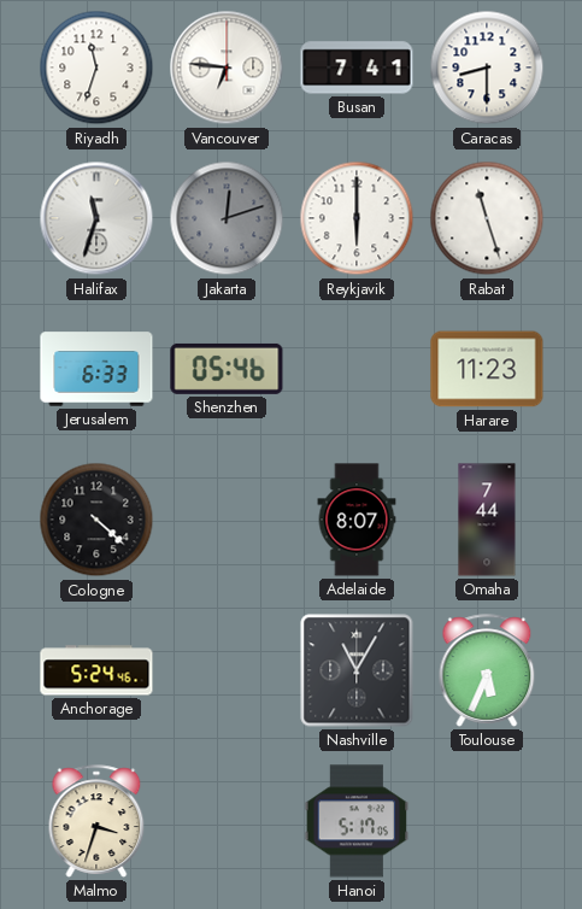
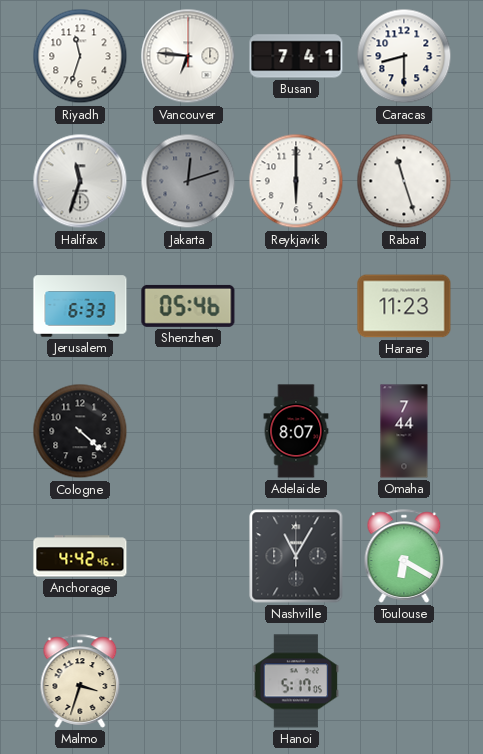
Anchorage: 5:24 -> 4:42 (80, 556)
Toulouse: 5:34 -> 6:20 (404, 556)
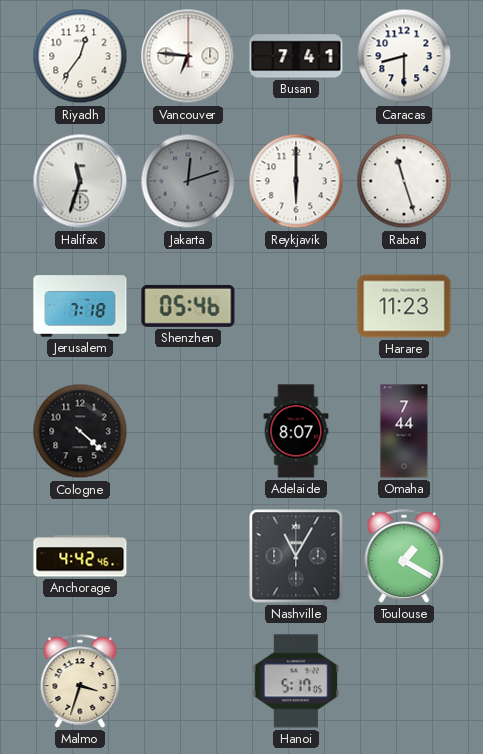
Riyadh: 11:33 -> 12:36 (80, 56)
Jerusalem: 6:33 -> 7:18 (80, 306)
Toulouse: 6:20 -> 1:20 (404, 556)
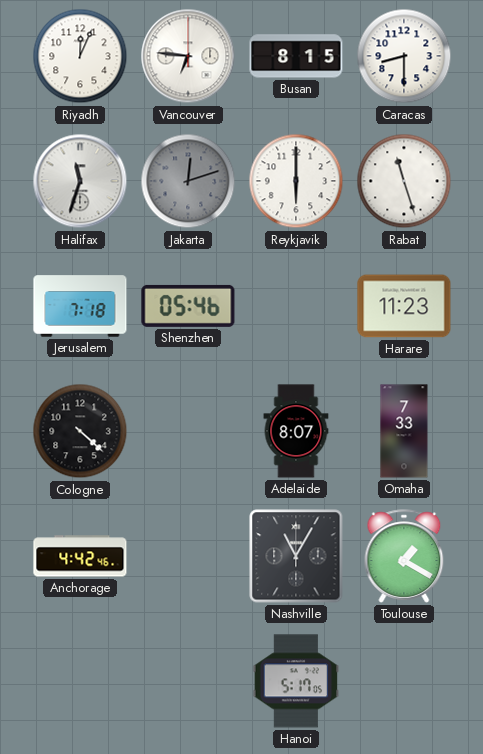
Riyadh: 12:36 -> 12:04 (80, 56)
Busan: 7:41 -> 8:15 (296, 56)
Omaha: 7:44 -> 7:33 (404, 431)
Malmo: 3:33 -> none (80, 681)
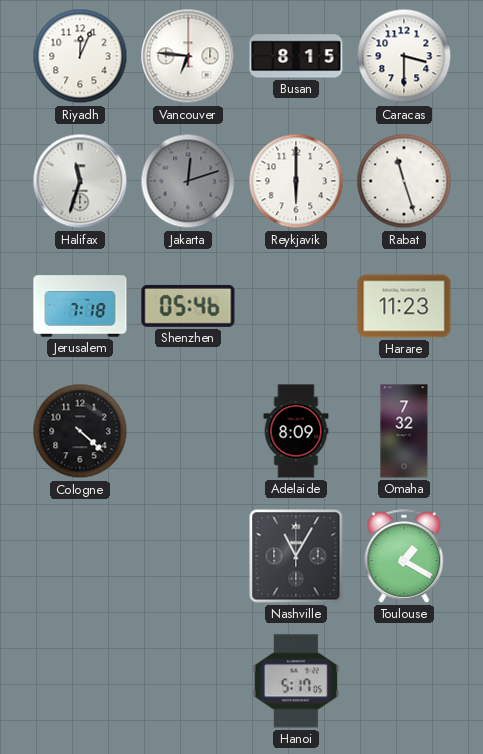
Caracas: 8:30 -> 3:30 (404, 56)
Adelaide: 8:07 -> 8:09 (296, 431)
Omaha: 7:33 -> 7:32 (404, 431)
Anchorage: 4:42 -> none (80, 556)
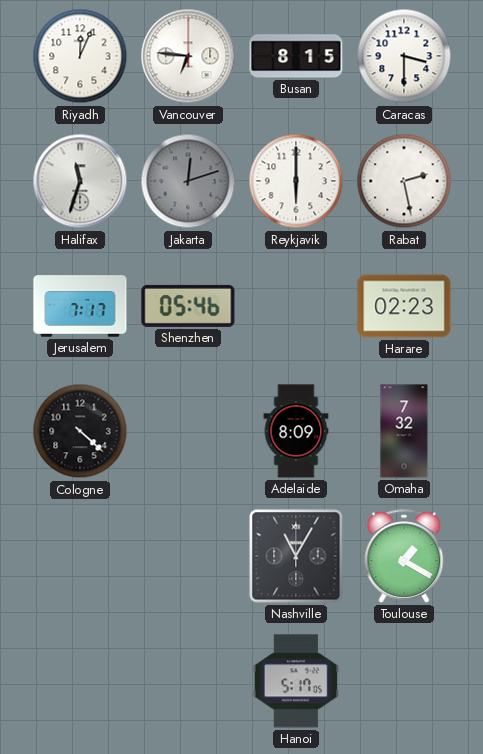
Rabat: 11:27 -> 2:28 (404, 181)
Jerusalem: 7:18 -> 7:17 (80, 306)
Harare: 11:23 -> 02:23 (404, 306)
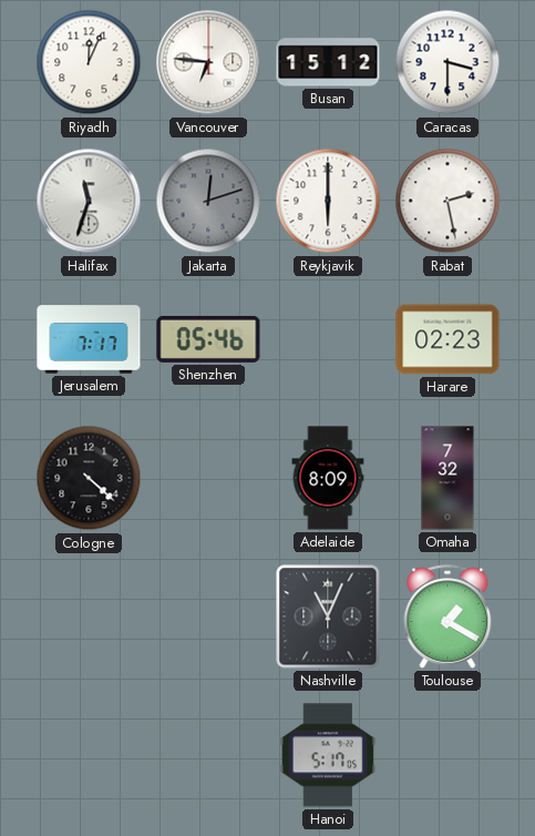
Busan: 8:15 -> 15:12 (328, 62)
Nashville: 11:05 -> 11:04 (328, 616)
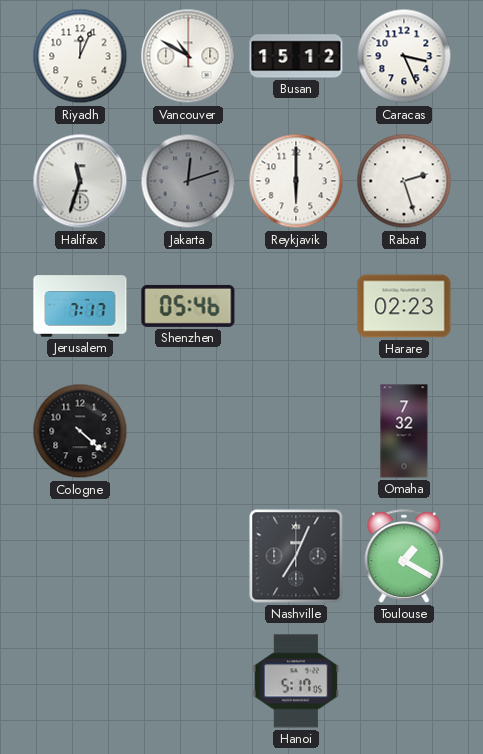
Vancouver: 6:46 -> 10:50 (188, 56)
Caracas: 3:30 -> 3:26 (404, 56)
Rabat: 2:28 -> 2:27 (404, 181)
Adelaide: 8:09 -> none (328, 478)
Nashville: 11:04 -> 7:04 (296, 556)
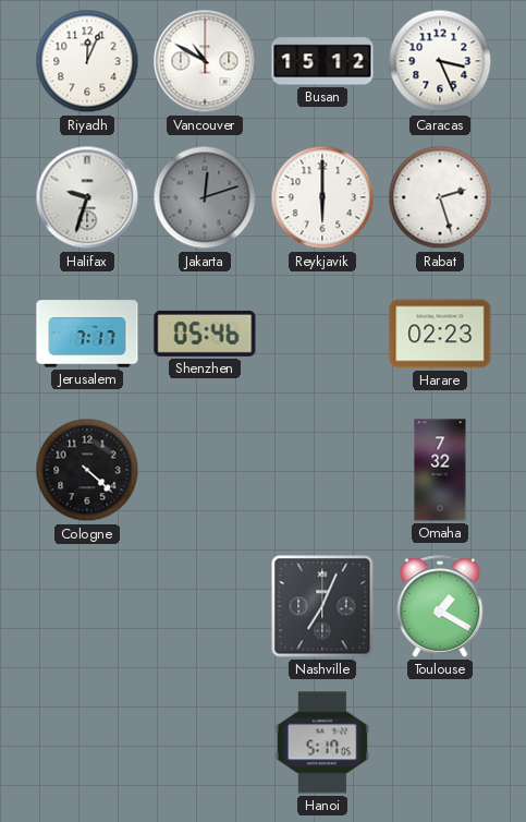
Halifax: 11:33 -> 9:33 (87, 197)
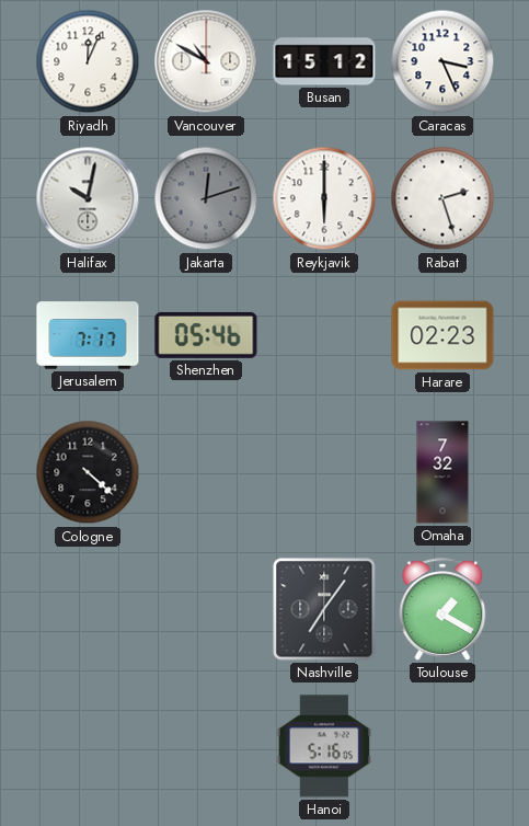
Halifax: 9:33 -> 10:02 (88, 198)
Nashville: 7:04 -> 7:06 (324, 609)
Hanoi: 5:17 -> 5:16 (324, 746)
